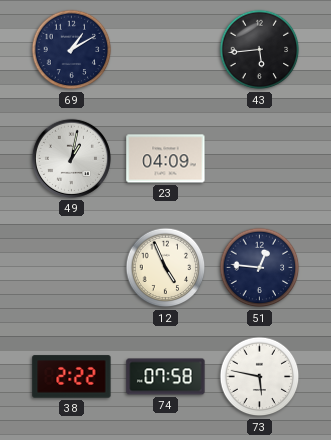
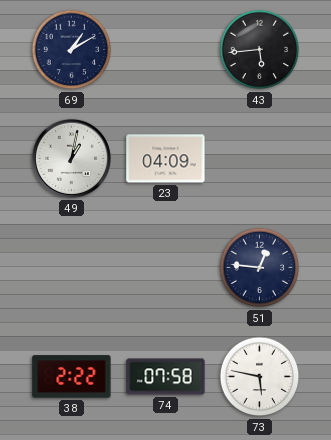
12: 4:56 -> none (166, 268)
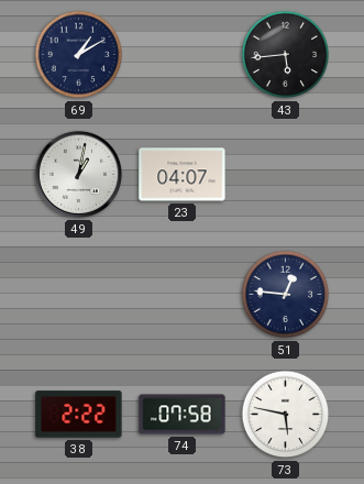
23: 04:09 -> 04:07 (183, 175)
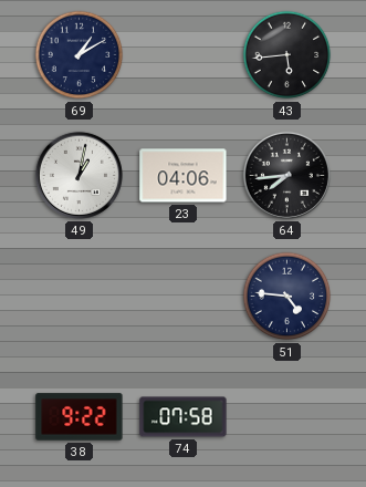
23: 04:07 -> 04:06 (184, 176)
64: none -> 7:44 (286, 175)
51: 12:46 -> 4:46 (287, 297)
38: 2:22 -> 9:22 (80, 417)
73: 5:47 -> none (286, 415)
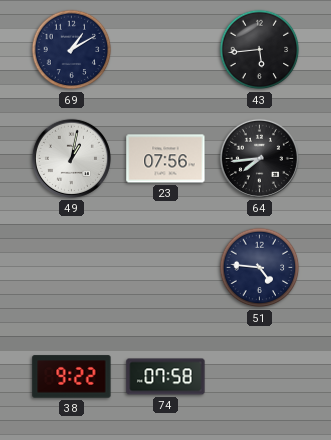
23: 04:06 -> 07:56 (166, 159)
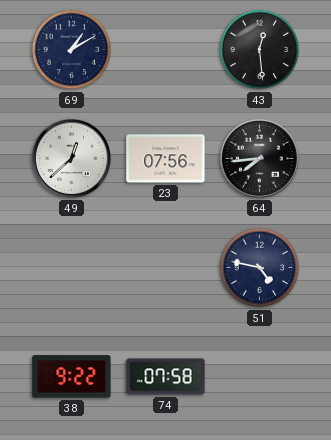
43: 5:44 -> 12:29 (260, 50)
49: 1:02 -> 12:38 (71, 158)
51: 4:46 -> 4:47 (260, 268)
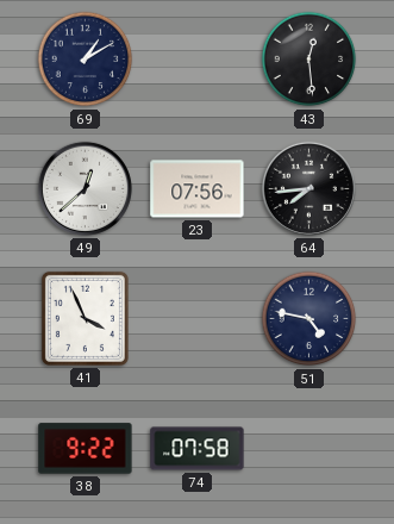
41: none -> 3:56 (85, 318)
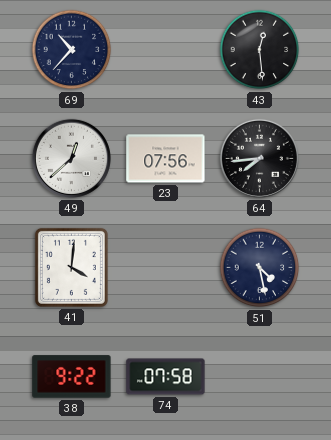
69: 1:10 -> 10:37 (72, 50)
41: 3:56 -> 4:01 (71, 267)
51: 4:47 -> 4:28 (260, 268)
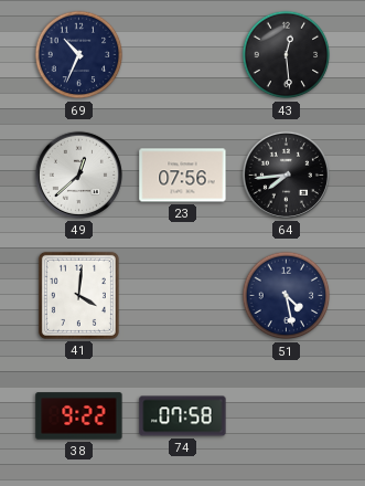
69: 10:37 -> 10:34 (79, 55)
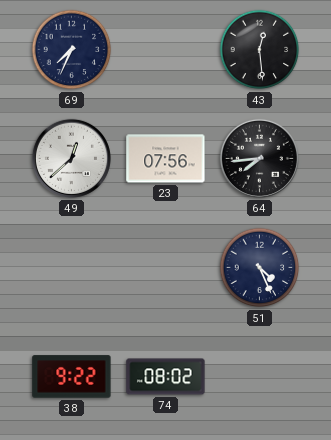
69: 10:34 -> 7:34 (72, 50)
41: 4:01 -> none (78, 295)
51: 4:28 -> 4:26 (260, 268)
74: 07:58 -> 08:02 (166, 377)
